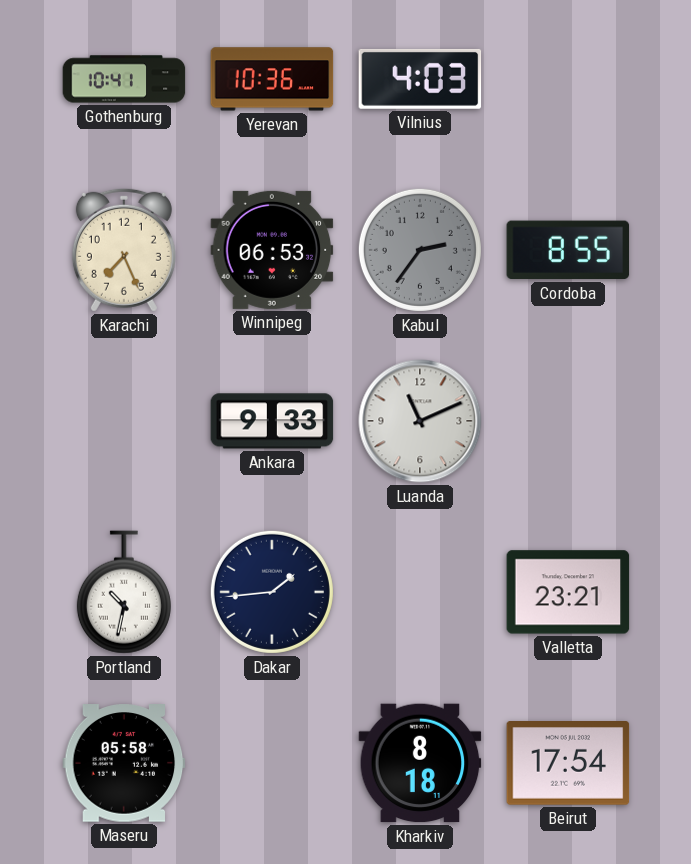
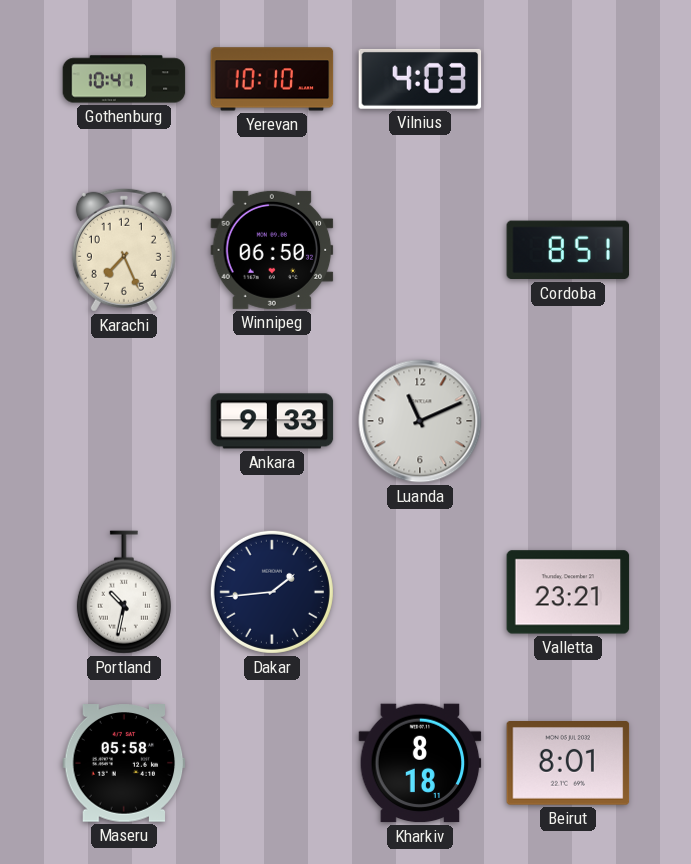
Yerevan: 10:36 -> 10:10 (272, 79)
Winnipeg: 06:53 -> 06:50 (272, 250)
Kabul: 2:36 -> none (420, 250)
Cordoba: 8:55 -> 8:51 (568, 250)
Beirut: 17:54 -> 8:01 (568, 764)
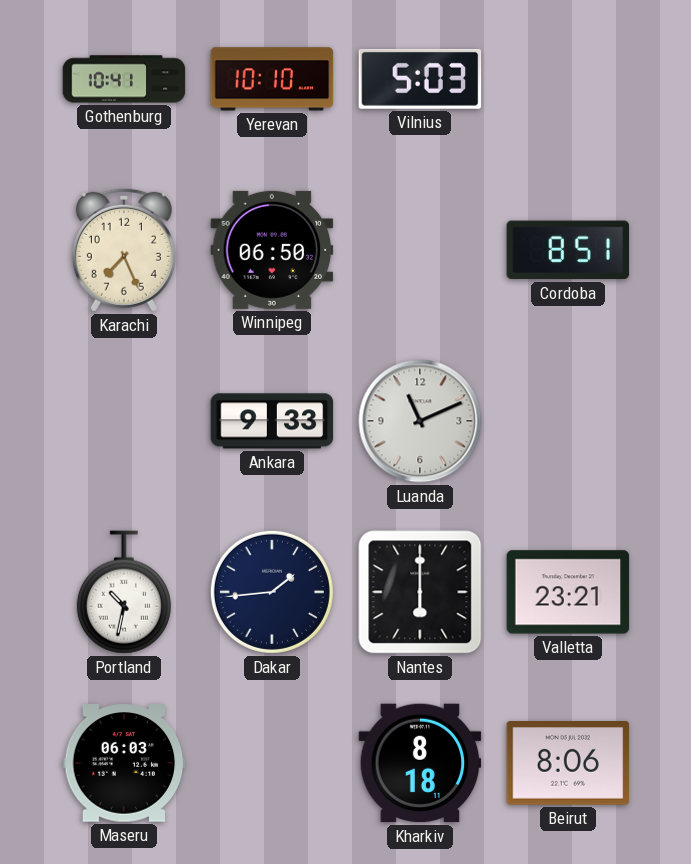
Vilnius: 4:03 -> 5:03 (420, 79)
Nantes: none -> 6:00 (420, 592)
Maseru: 05:58 -> 06:03 (124, 763)
Beirut: 8:01 -> 8:06 (568, 764)
